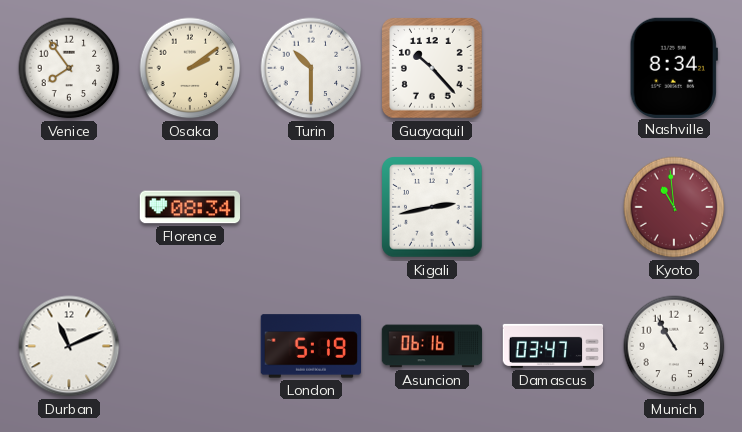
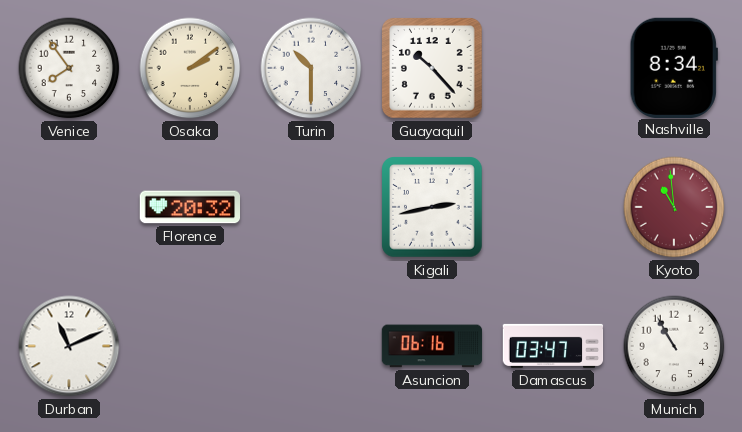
Florence: 08:34 -> 20:32 (190, 207)
London: 5:19 -> none (311, 346)
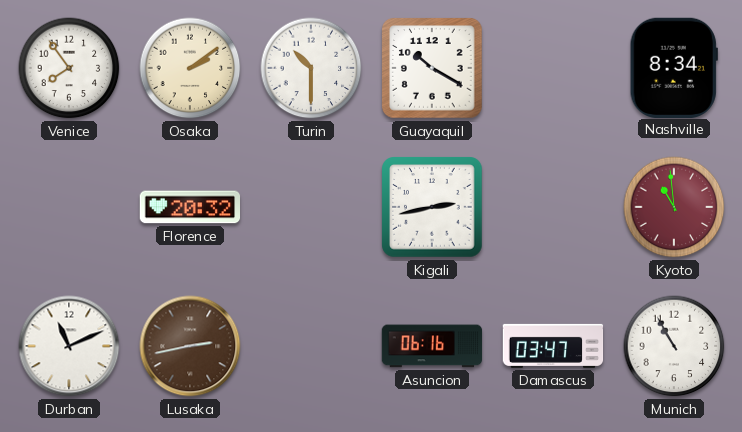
Guayaquil: 10:23 -> 10:20 (432, 68)
Lusaka: none -> 2:43 (190, 346)
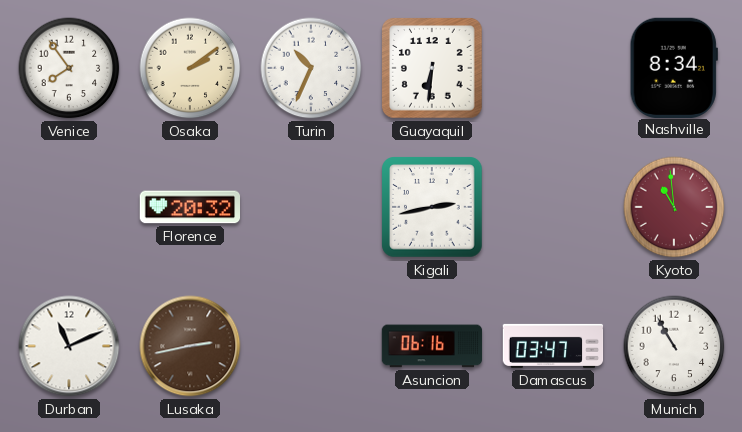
Turin: 10:30 -> 10:34 (311, 68)
Guayaquil: 10:20 -> 6:31 (432, 68)
